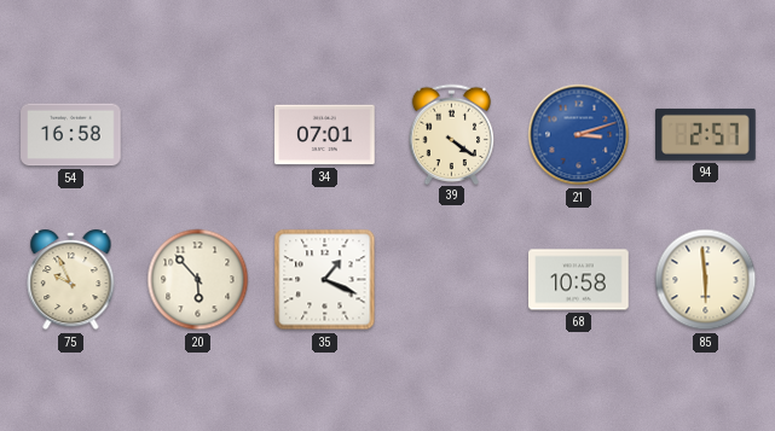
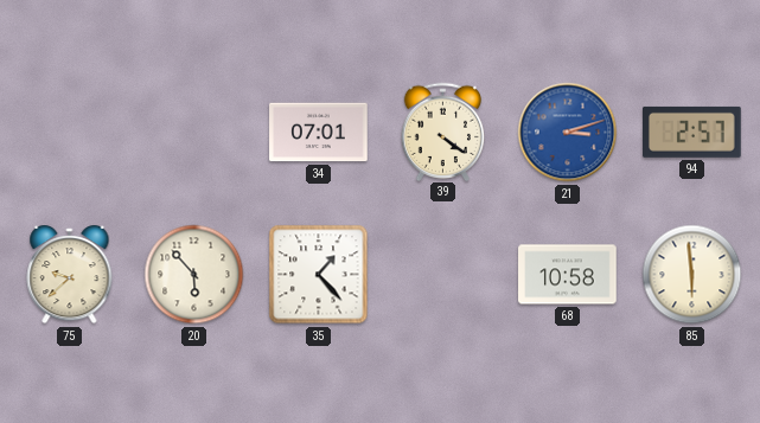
54: 16:58 -> none (71, 135)
75: 9:56 -> 9:38 (70, 276)
35: 1:19 -> 1:23 (319, 275)
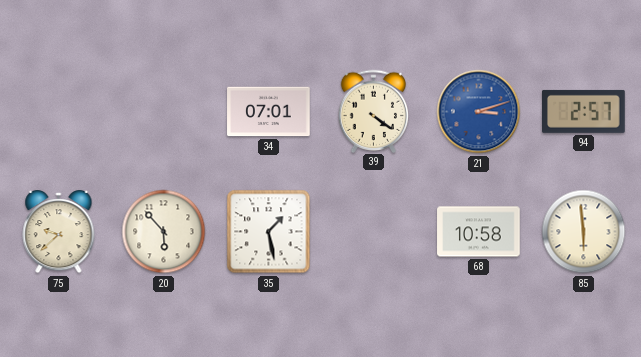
35: 1:23 -> 1:28 (269, 232)
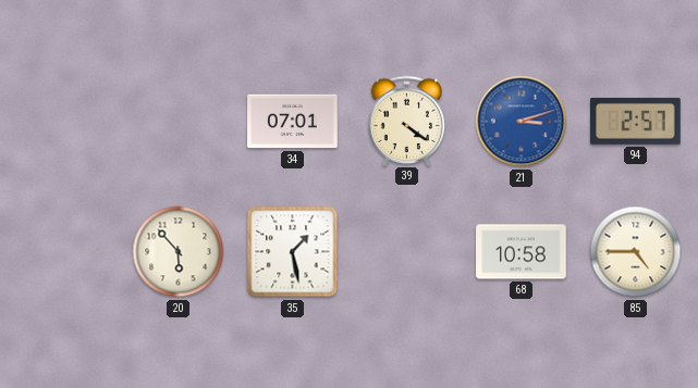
75: 9:38 -> none (59, 233)
85: 5:59 -> 4:45 (636, 252)
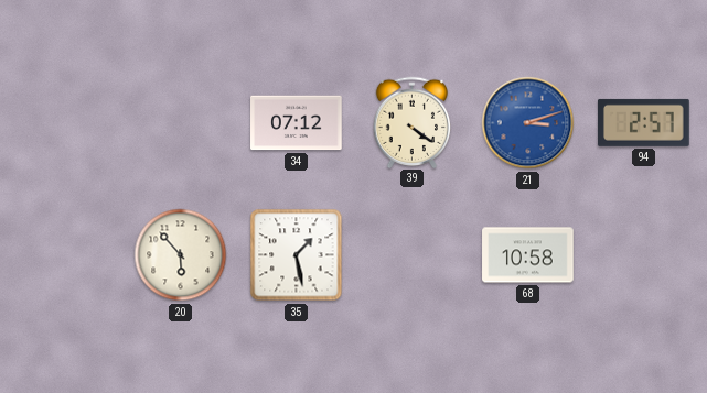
34: 07:01 -> 07:12 (297, 123)
85: 4:45 -> none (636, 252)
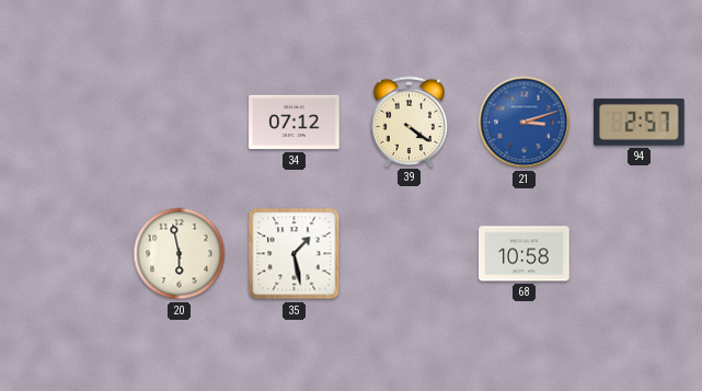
20: 5:53 -> 5:58 (180, 254)
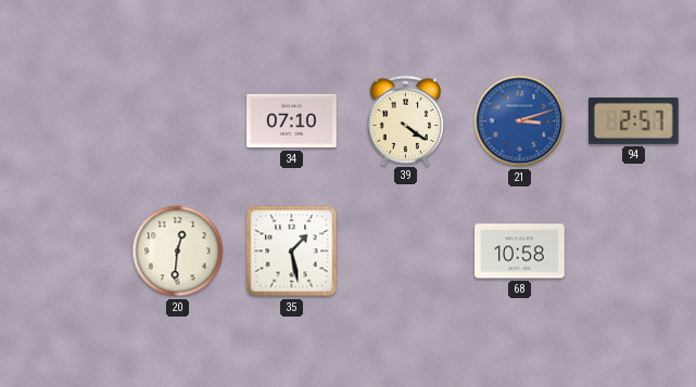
34: 07:12 -> 07:10 (292, 121)
20: 5:58 -> 12:31 (178, 251)
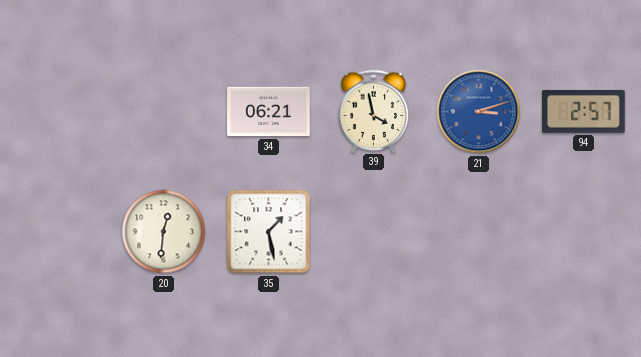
34: 07:10 -> 06:21 (269, 112)
39: 4:21 -> 3:58 (374, 111)
68: 10:58 -> none (520, 251)
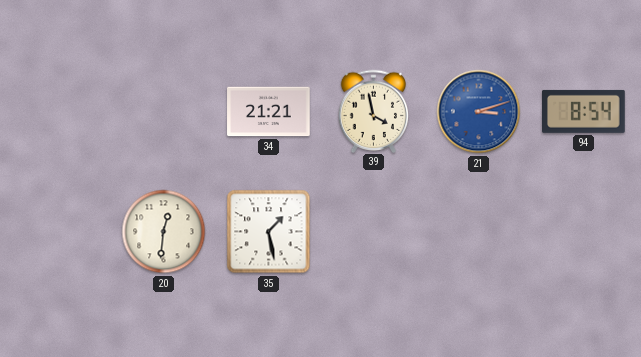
34: 06:21 -> 21:21 (269, 112)
94: 2:57 -> 8:54 (584, 111)
